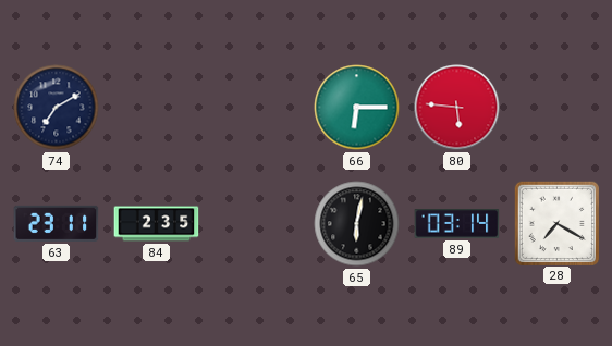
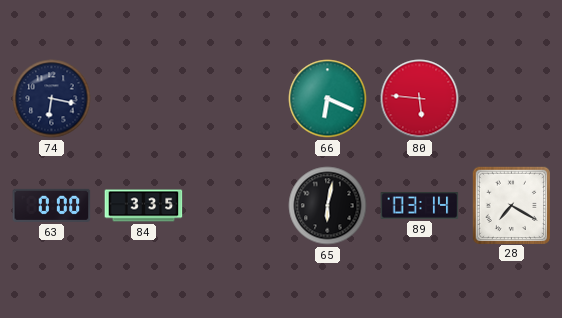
74: 7:10 -> 6:17 (52, 99)
66: 6:15 -> 6:19 (328, 99)
63: 23:11 -> 0:00 (52, 205)
84: 2:35 -> 3:35 (144, 206)
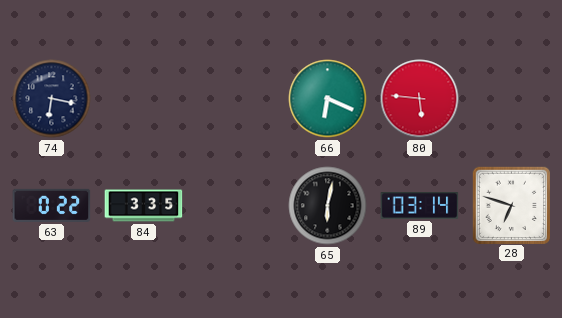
63: 0:00 -> 0:22 (52, 205)
28: 7:20 -> 6:48 (511, 205)
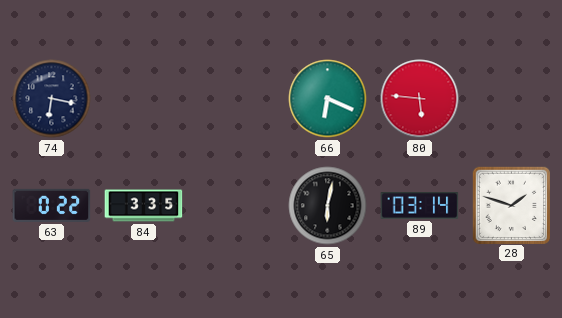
28: 6:48 -> 1:48 (511, 205)
